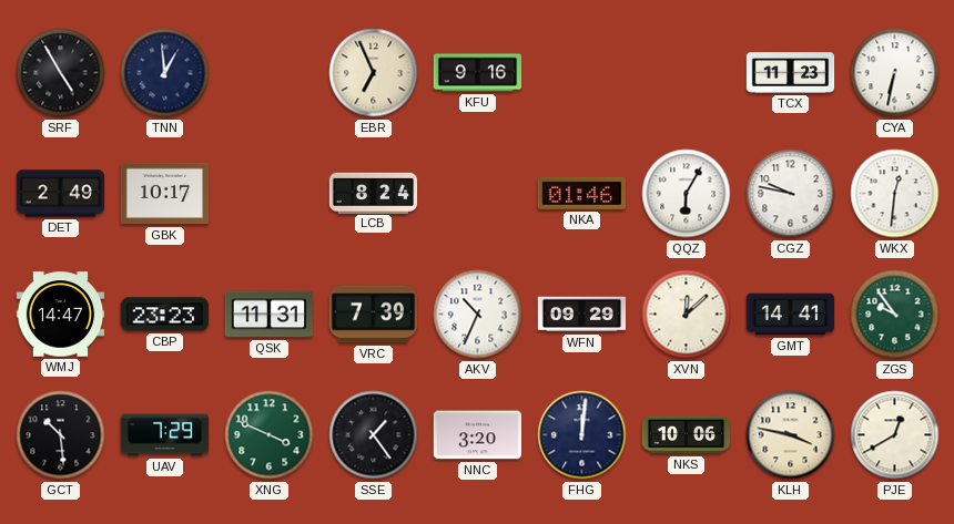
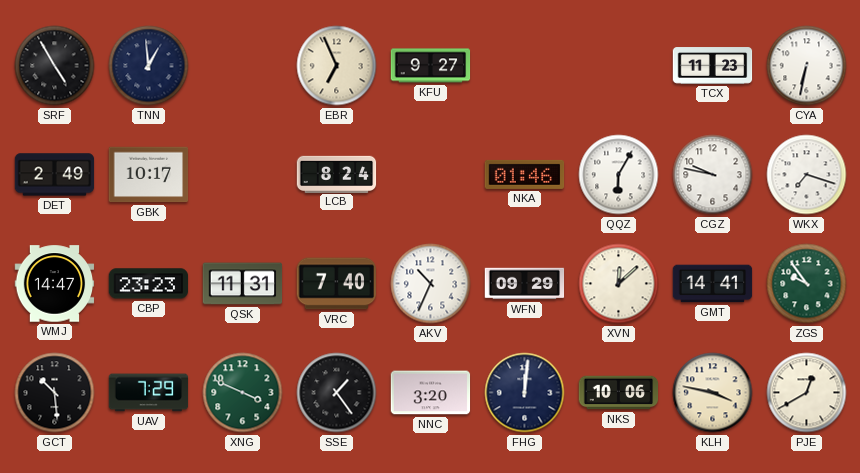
KFU: 9:16 -> 9:27 (431, 66)
WKX: 12:31 -> 7:18 (807, 175)
VRC: 7:39 -> 7:40 (337, 284)
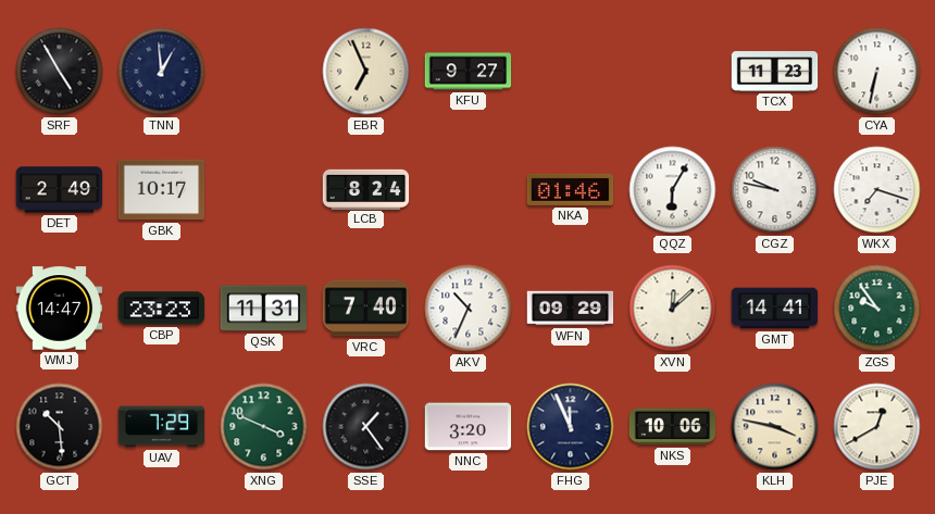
FHG: 12:01 -> 11:56 (571, 427)
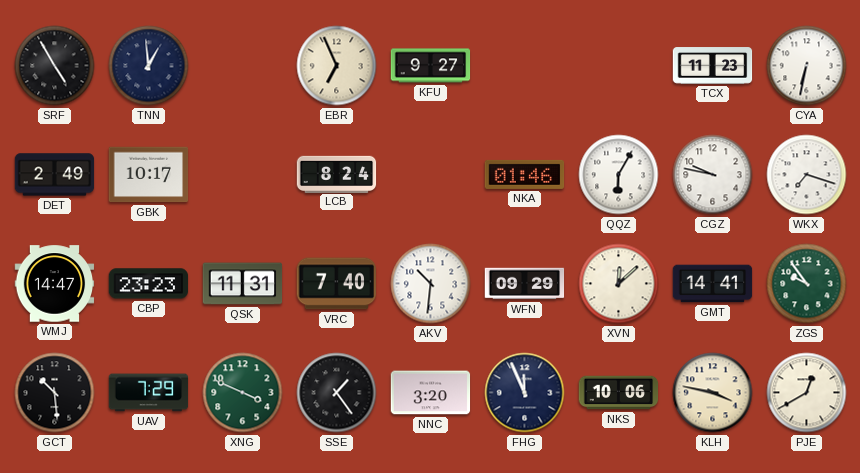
AKV: 10:34 -> 10:31 (431, 284)
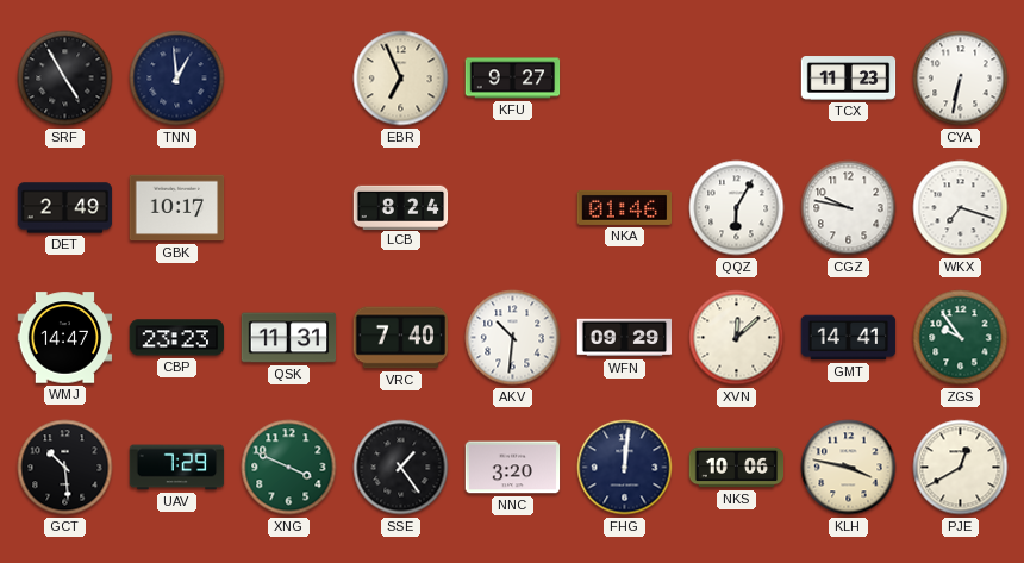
FHG: 11:56 -> 12:01 (625, 468)
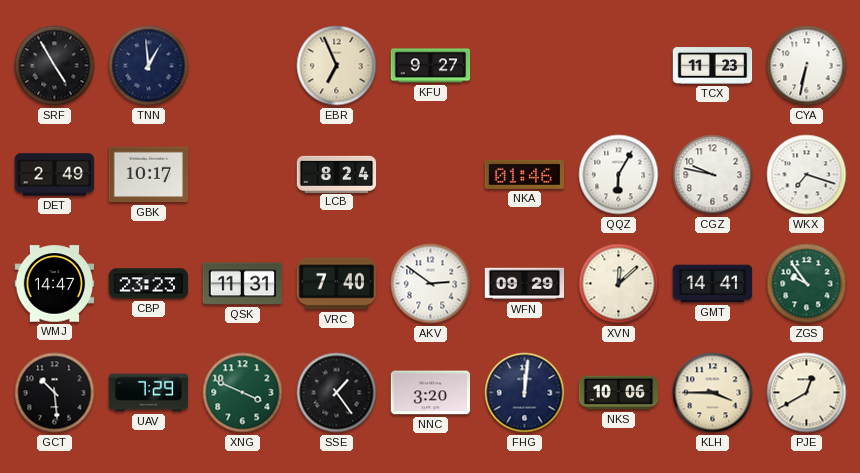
AKV: 10:31 -> 2:51 (431, 284)
KLH: 3:47 -> 3:45 (713, 393)
